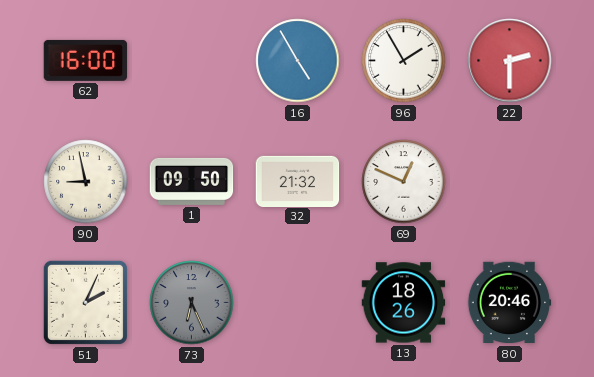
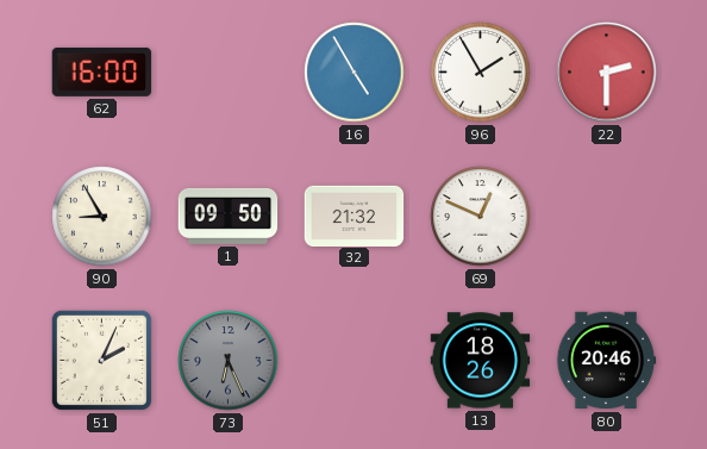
90: 8:58 -> 8:55 (102, 217)
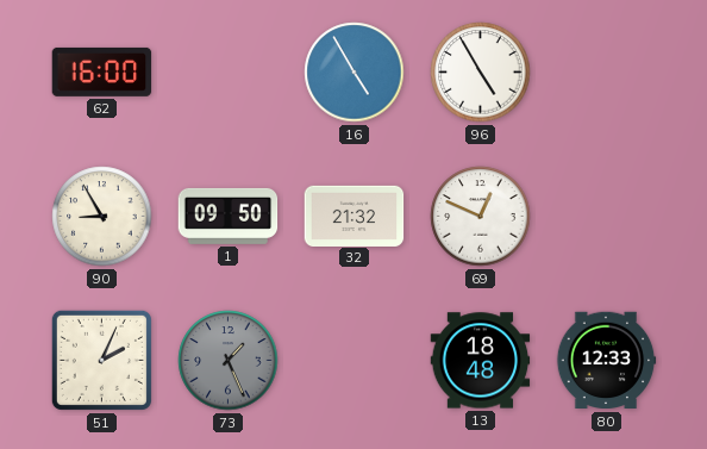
96: 1:55 -> 4:55 (481, 73)
22: 2:30 -> none (607, 73)
73: 6:26 -> 1:26 (229, 361)
13: 18:26 -> 18:48 (481, 361)
80: 20:46 -> 12:33 (606, 361)
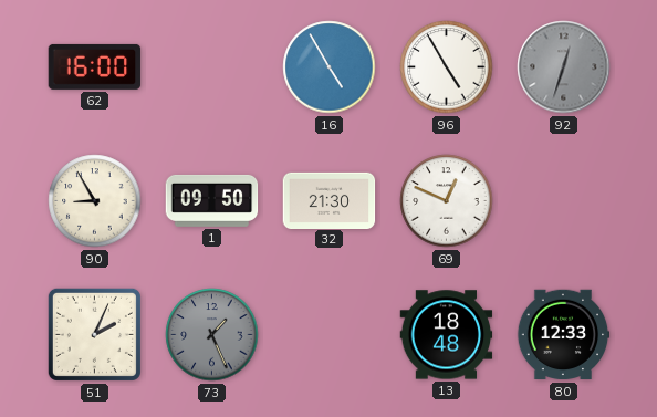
92: none -> 12:33 (564, 67)
32: 21:32 -> 21:30 (330, 200)
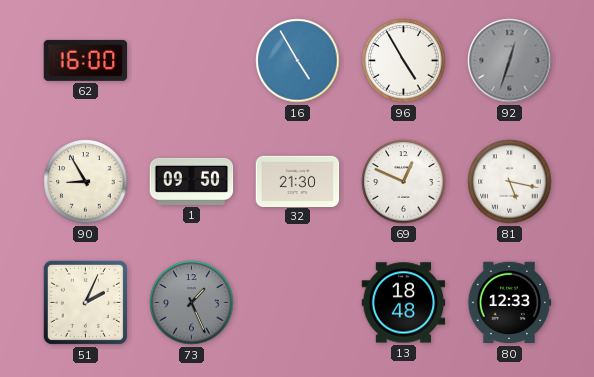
81: none -> 5:17 (510, 182)
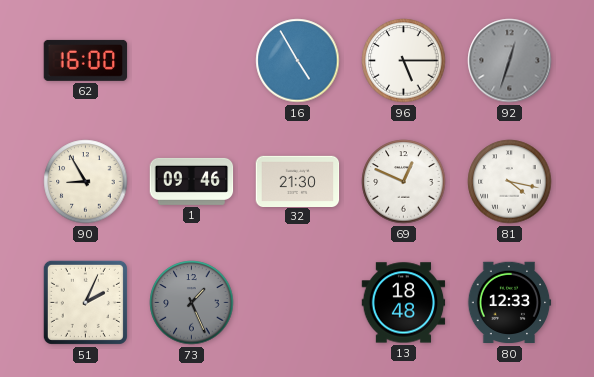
96: 4:55 -> 5:15 (404, 61)
1: 09:50 -> 09:46 (192, 181)
81: 5:17 -> 4:17 (510, 182)
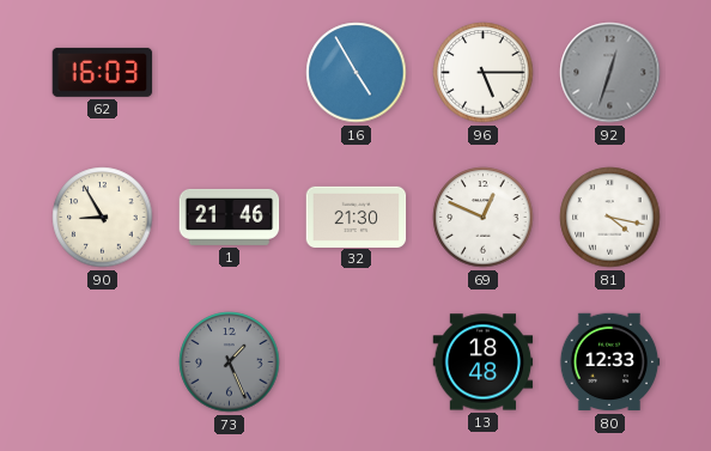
62: 16:00 -> 16:03 (103, 72)
1: 09:46 -> 21:46 (230, 217)
51: 2:04 -> none (85, 302)
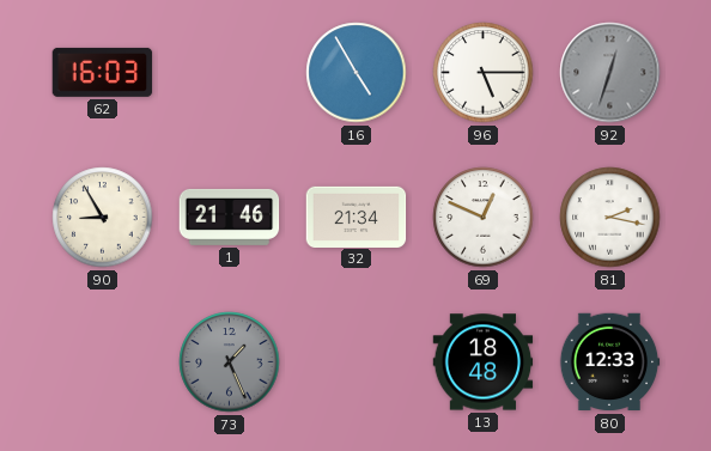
32: 21:30 -> 21:34 (357, 217)
81: 4:17 -> 2:17 (610, 218)
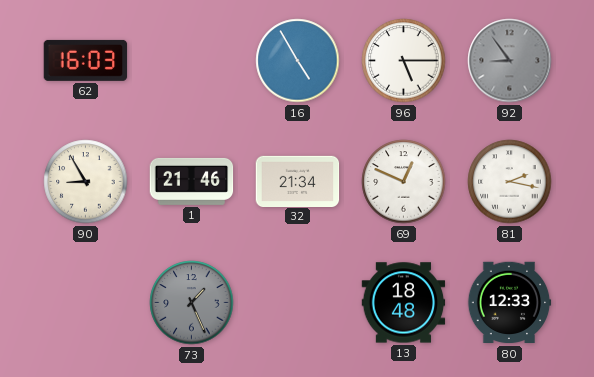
92: 12:33 -> 8:54 (510, 61)
